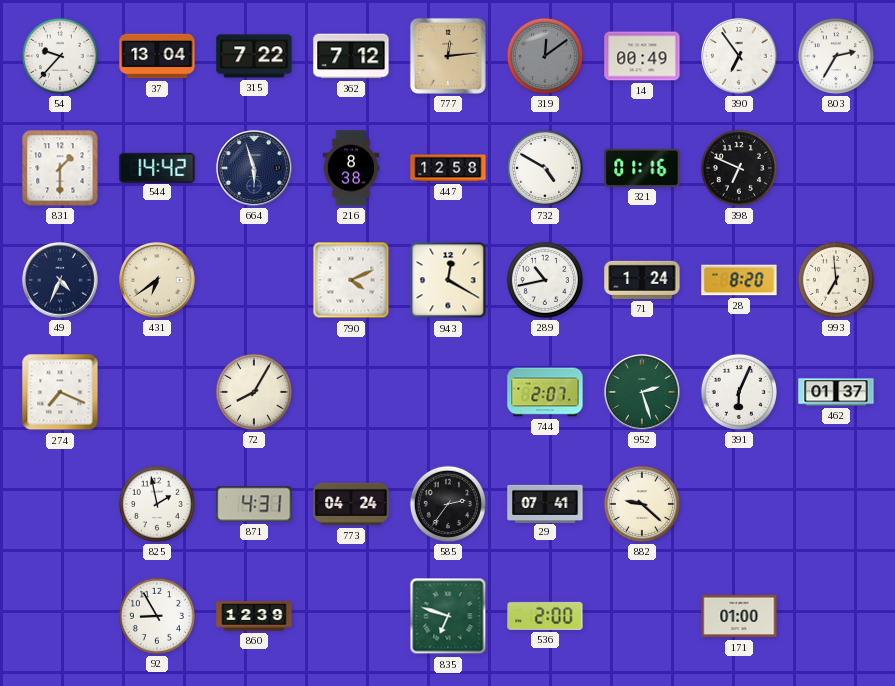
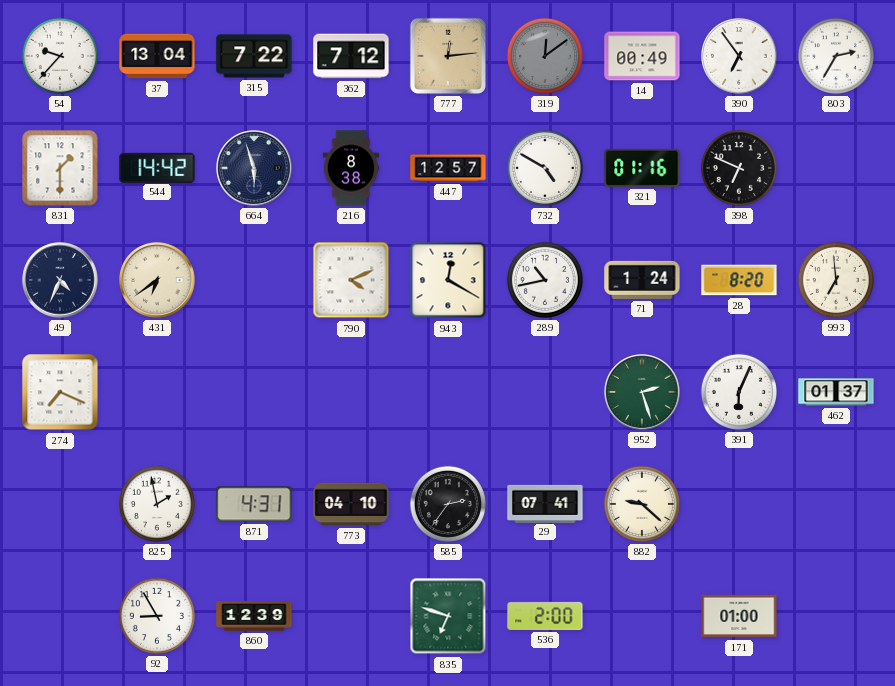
447: 12:58 -> 12:57 (448, 168)
72: 8:05 -> none (254, 392)
744: 2:07 -> none (545, 392)
773: 04:24 -> 04:10 (351, 504)
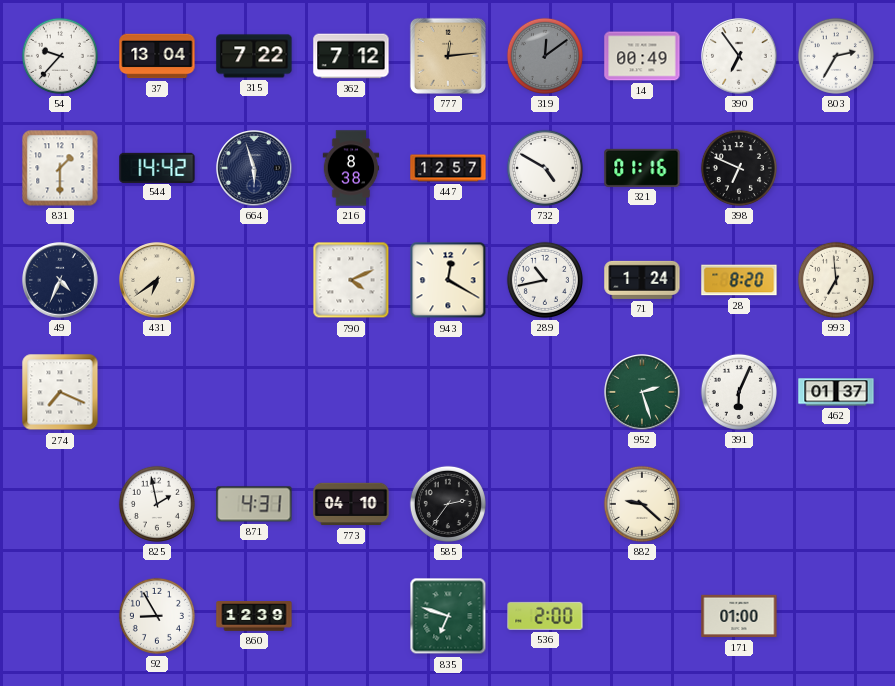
29: 07:41 -> none (545, 503)
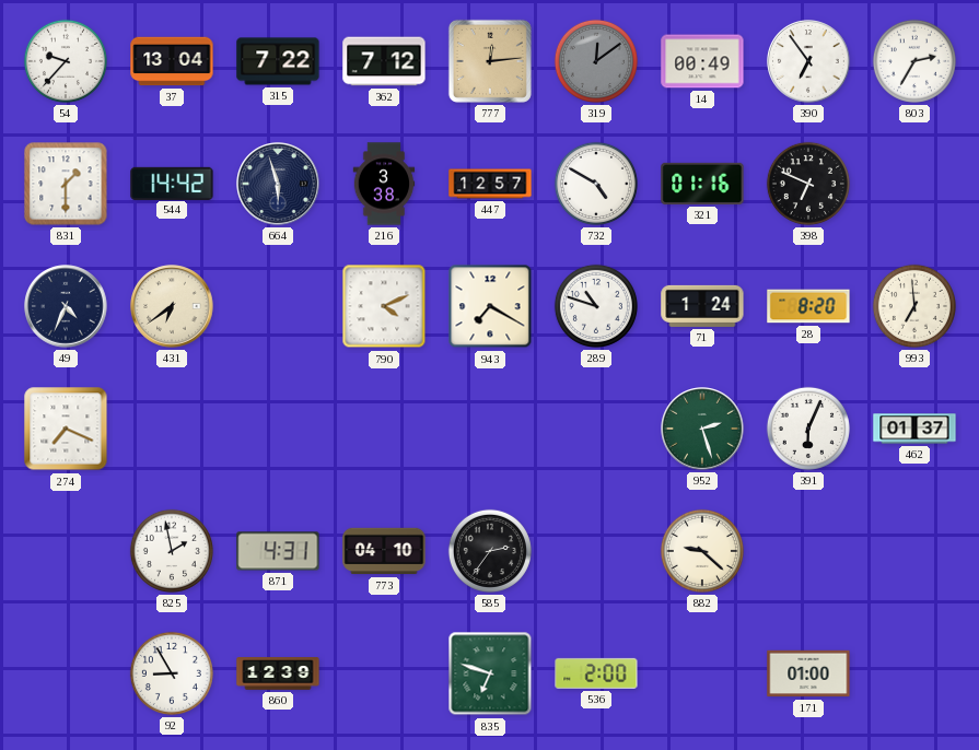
216: 8:38 -> 3:38 (384, 184)
943: 12:20 -> 7:20 (490, 306)
289: 10:43 -> 10:48 (596, 306)
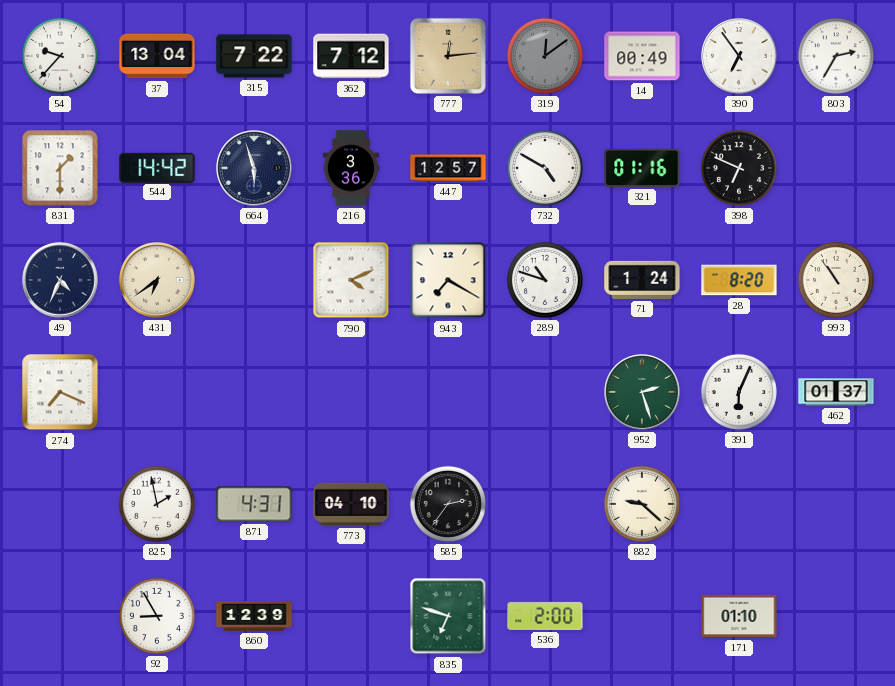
216: 3:38 -> 3:36 (351, 168)
993: 6:59 -> 10:54 (836, 280)
171: 01:00 -> 01:10 (739, 616)
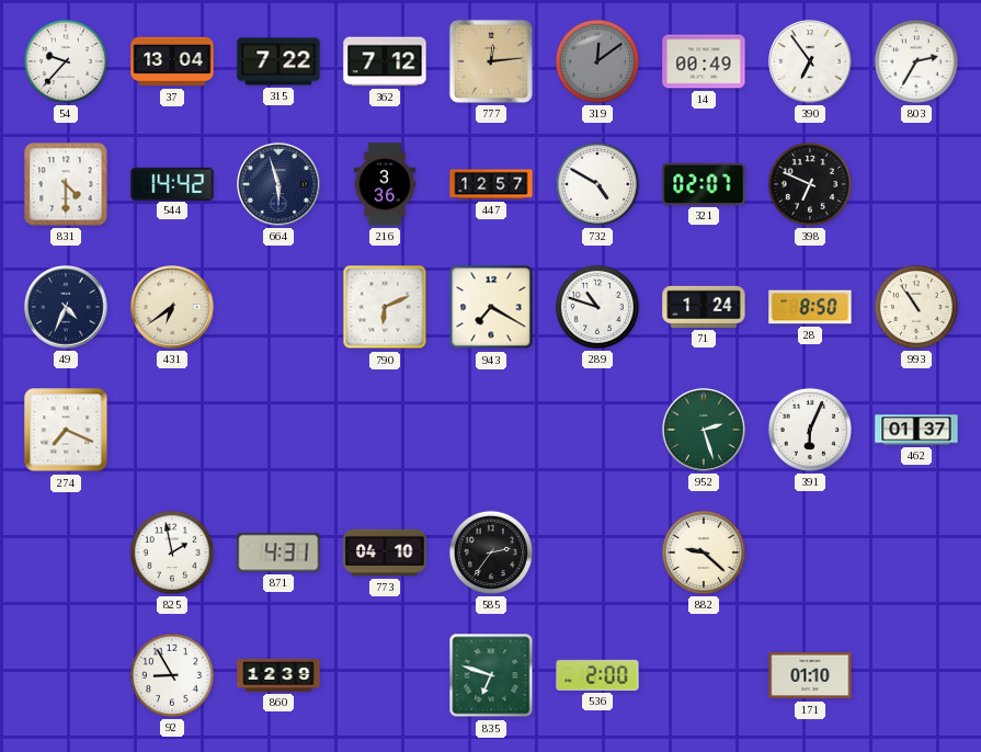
831: 1:30 -> 4:30 (66, 184)
321: 01:16 -> 02:07 (704, 184)
790: 4:11 -> 6:11 (385, 307)
28: 8:20 -> 8:50 (810, 307)
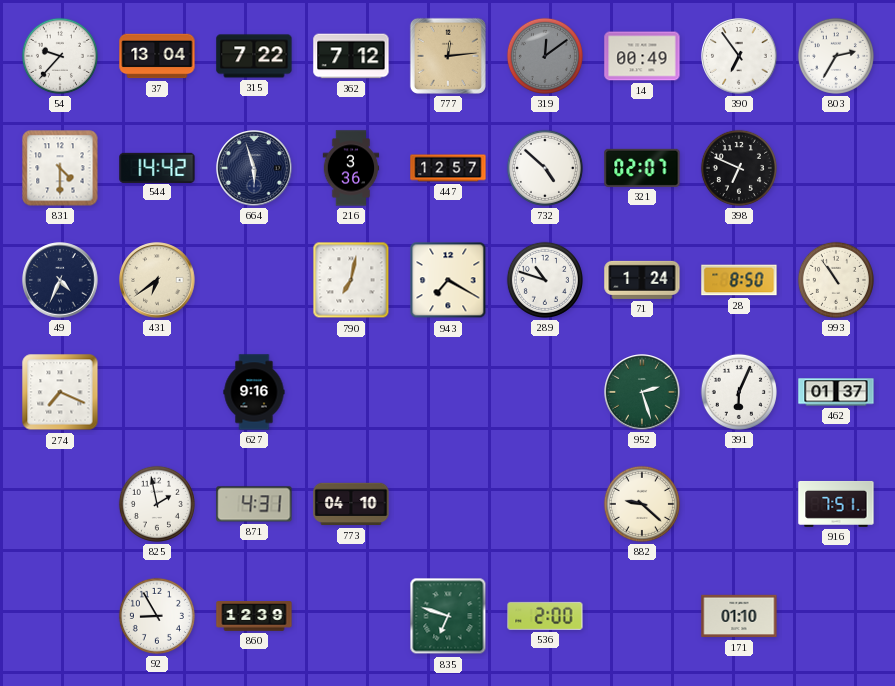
732: 4:50 -> 4:52 (545, 168)
790: 6:11 -> 7:02 (351, 280)
627: none -> 9:16 (254, 392)
585: 2:36 -> none (491, 552)
916: none -> 7:51 (836, 504)
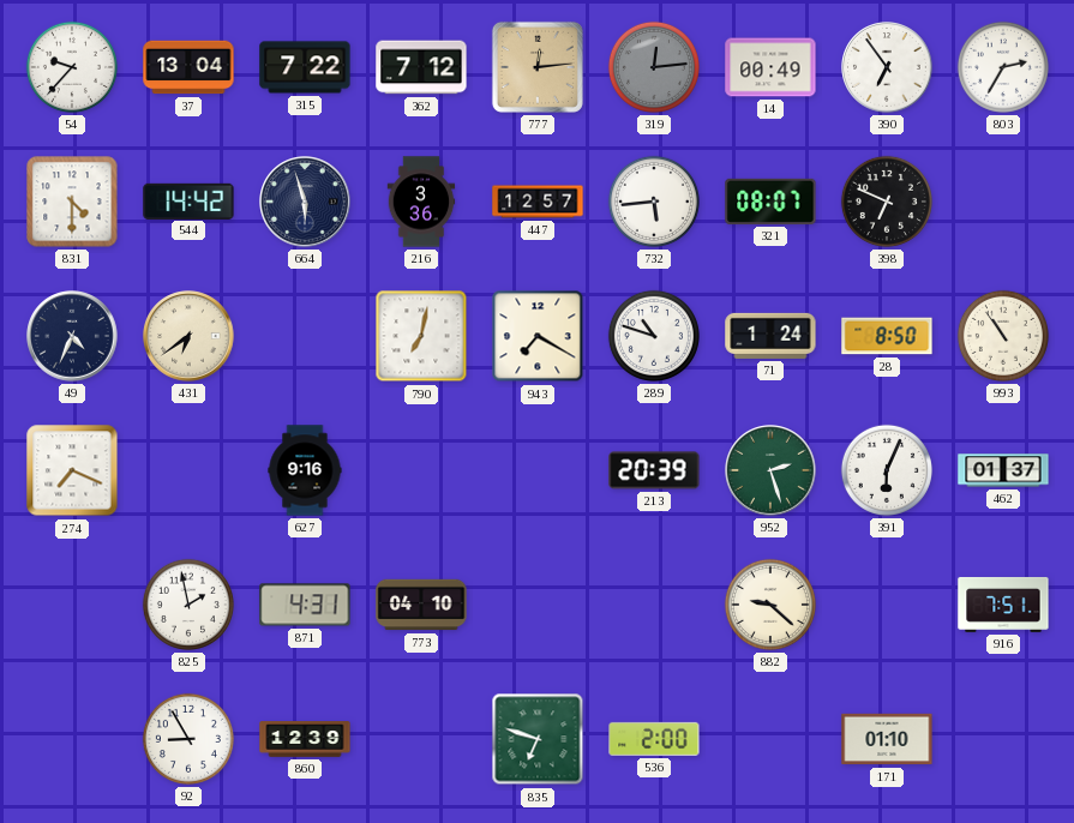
319: 12:09 -> 12:14 (654, 67)
732: 4:52 -> 5:44 (654, 202)
321: 02:07 -> 08:07 (770, 202)
213: none -> 20:39 (654, 470)
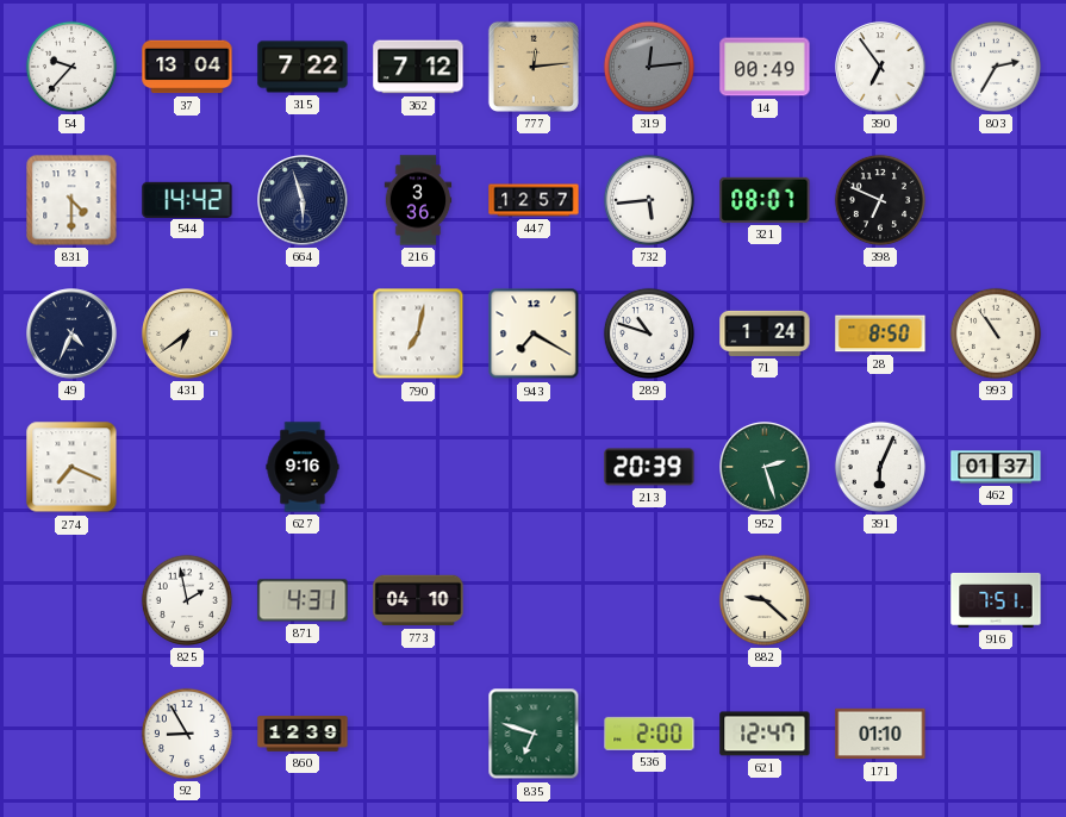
621: none -> 12:47 (765, 734)
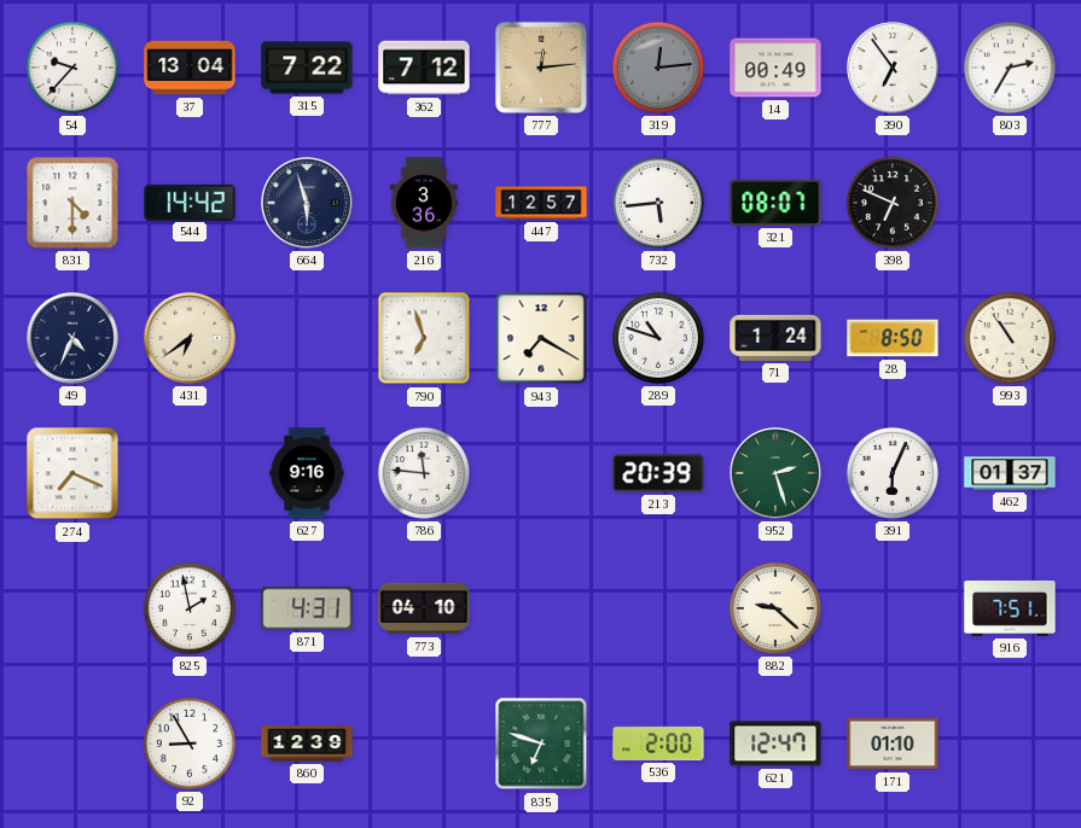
790: 7:02 -> 6:57 (424, 338)
786: none -> 11:46 (424, 473)
